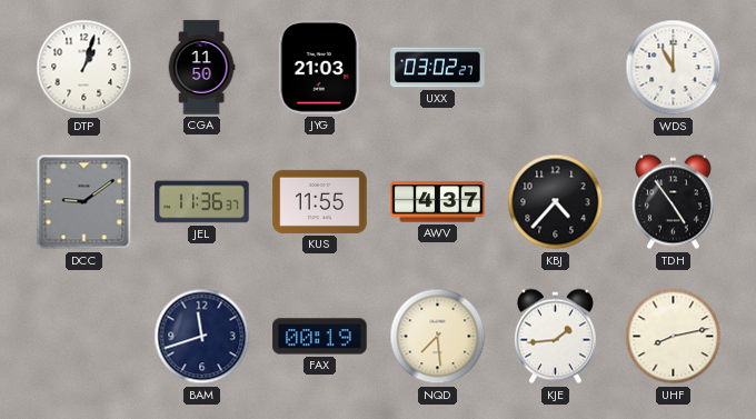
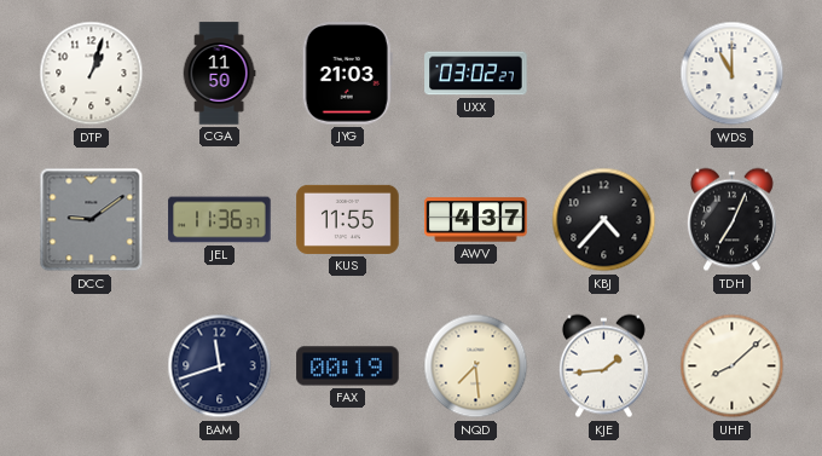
TDH: 4:54 -> 7:04 (731, 220)
UHF: 8:13 -> 8:08 (733, 366)
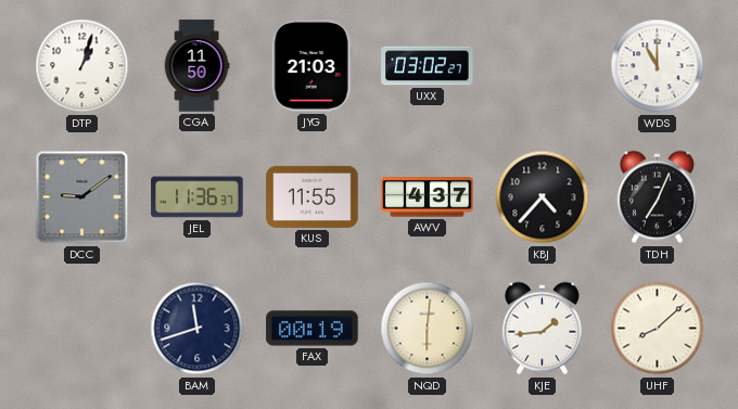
NQD: 7:29 -> 6:01 (428, 329)
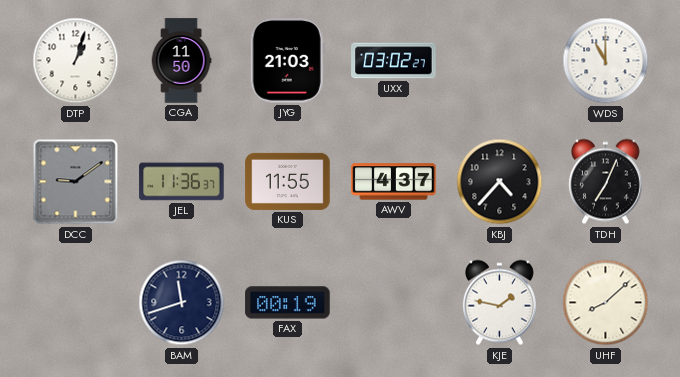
NQD: 6:01 -> none (428, 329)
KJE: 1:44 -> 1:47 (499, 303)
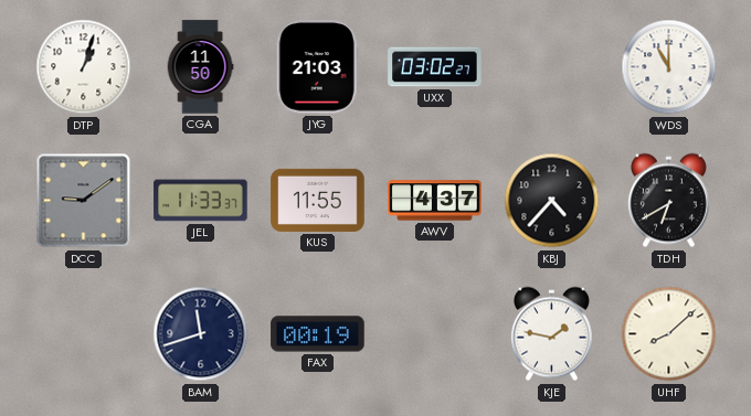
JEL: 11:36 -> 11:33 (201, 201)
TDH: 7:04 -> 6:40 (668, 201)
